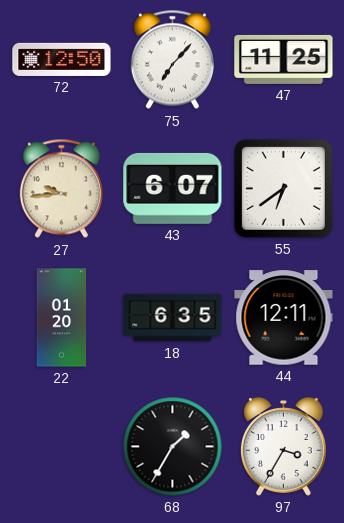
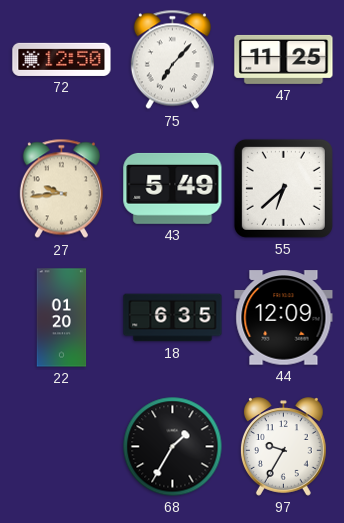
43: 6:07 -> 5:49 (173, 188)
55: 6:39 -> 6:38 (283, 188)
44: 12:11 -> 12:09 (284, 318)
97: 3:35 -> 9:35 (284, 447)
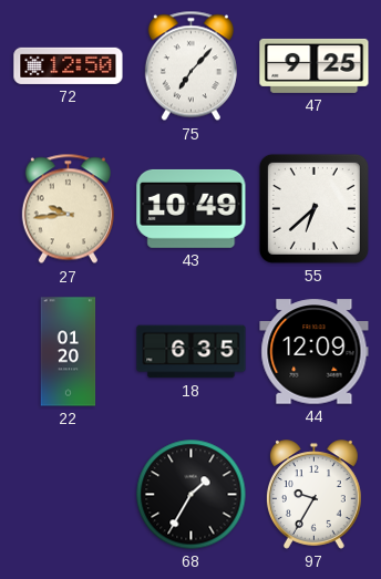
47: 11:25 -> 9:25 (315, 65)
43: 5:49 -> 10:49 (192, 208)
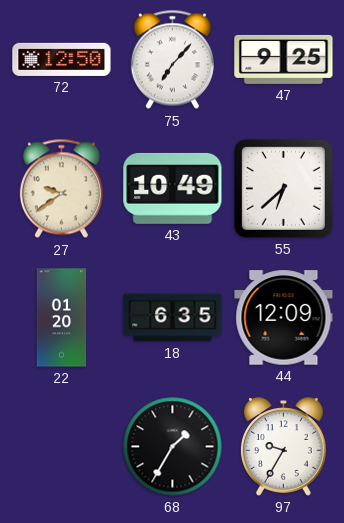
27: 9:44 -> 9:39 (61, 189)
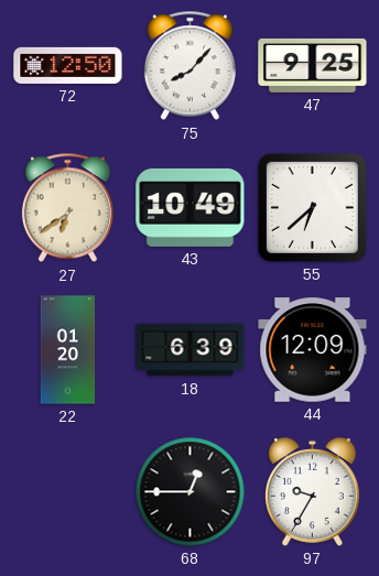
75: 7:07 -> 8:07 (189, 66)
27: 9:39 -> 6:39 (67, 208)
18: 6:35 -> 6:39 (191, 350)
68: 1:35 -> 12:45 (191, 492)
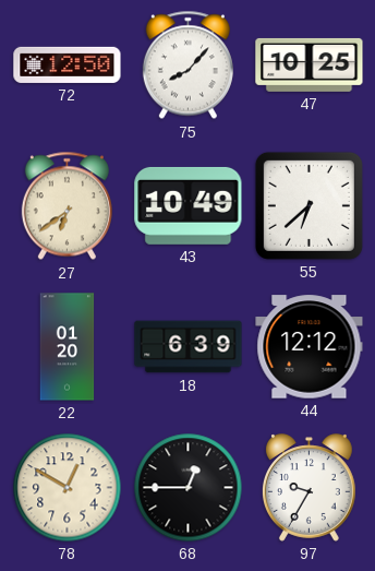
47: 9:25 -> 10:25 (310, 64)
44: 12:09 -> 12:12 (310, 347)
78: none -> 12:50 (68, 488)
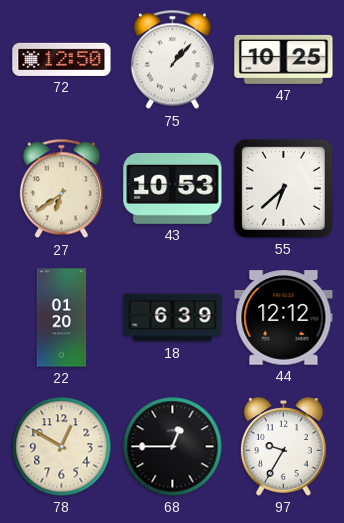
75: 8:07 -> 1:07 (172, 60)
43: 10:49 -> 10:53 (173, 188)
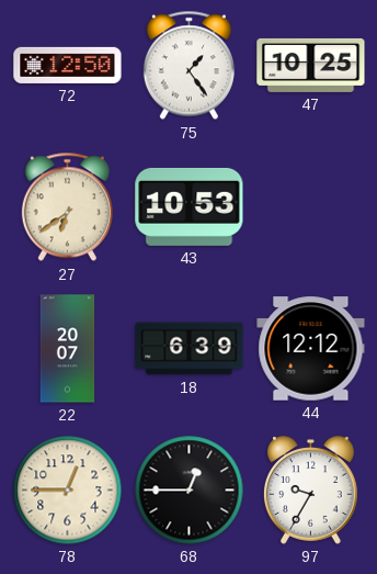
75: 1:07 -> 1:24 (188, 66)
55: 6:38 -> none (283, 188)
22: 01:20 -> 20:07 (68, 349)
78: 12:50 -> 12:45 (68, 491)
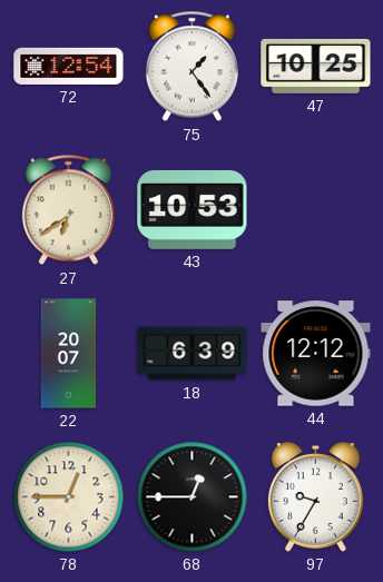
72: 12:50 -> 12:54 (69, 66)
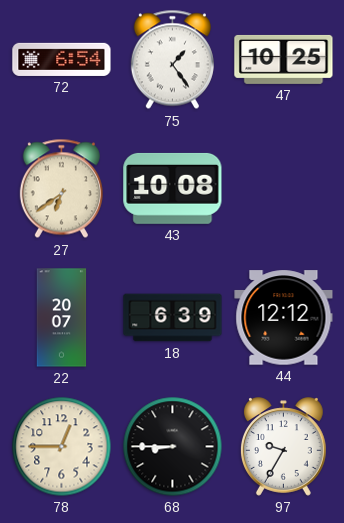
72: 12:54 -> 6:54 (62, 59)
43: 10:53 -> 10:08 (173, 188)
68: 12:45 -> 8:45 (173, 447)
